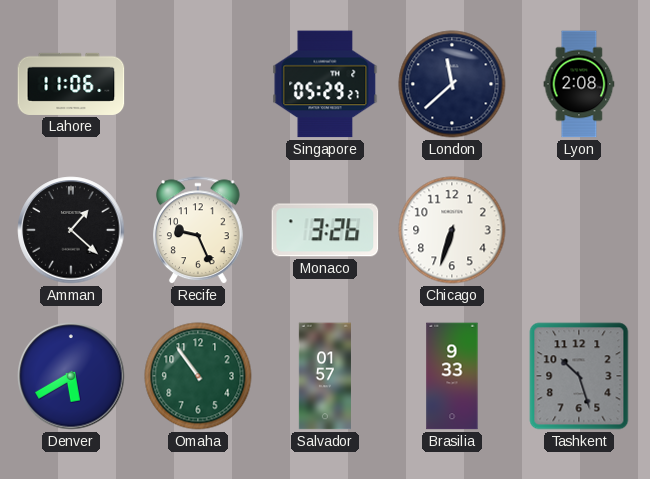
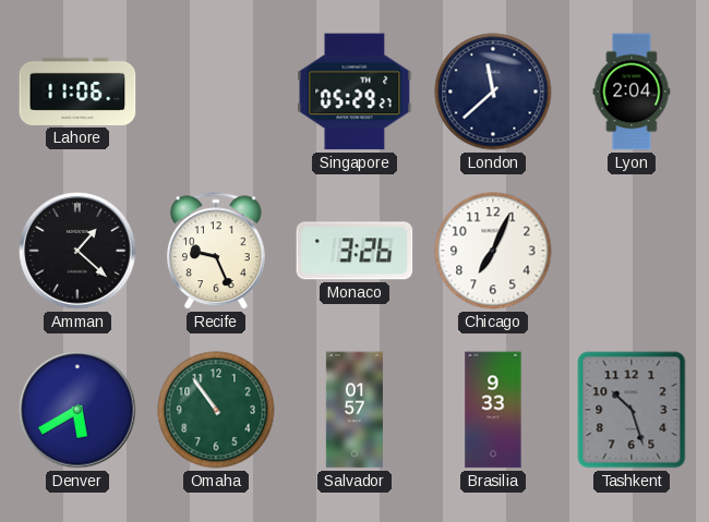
Lyon: 2:08 -> 2:04 (632, 92)
Chicago: 6:33 -> 7:04 (493, 251)
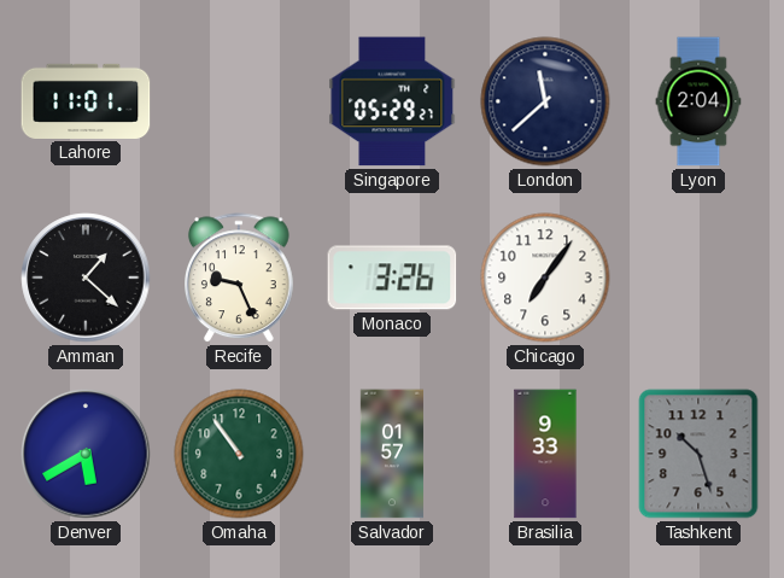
Lahore: 11:06 -> 11:01 (86, 101)
Chicago: 7:04 -> 7:06 (545, 278)
